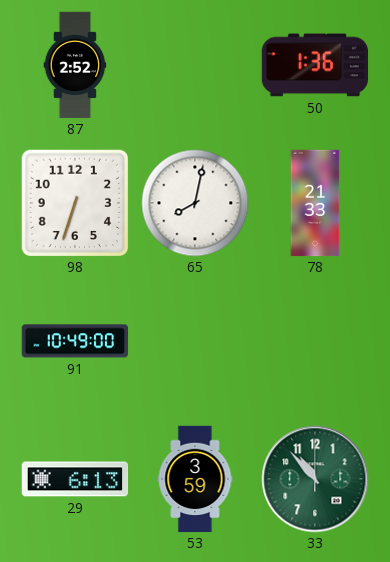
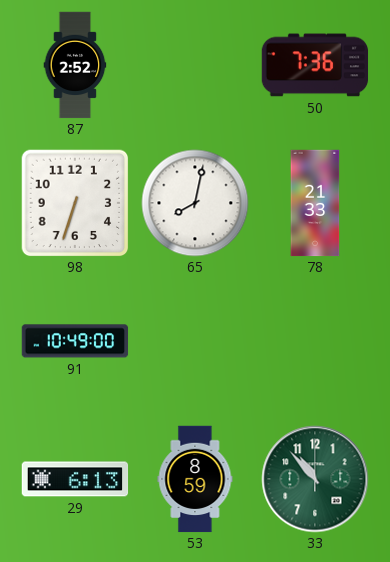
50: 1:36 -> 7:36 (315, 65)
53: 3:59 -> 8:59 (195, 479)
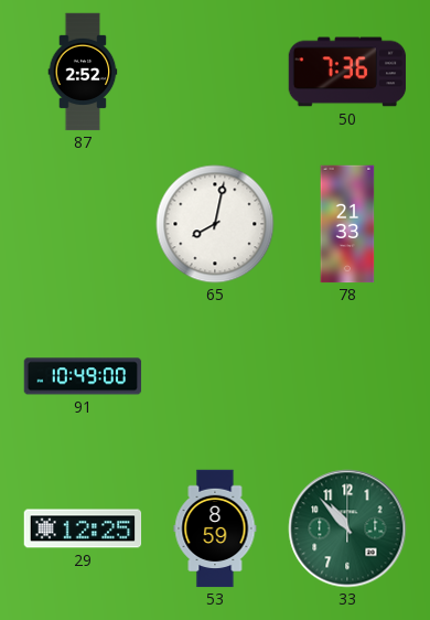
98: 6:33 -> none (75, 203)
29: 6:13 -> 12:25 (83, 528)
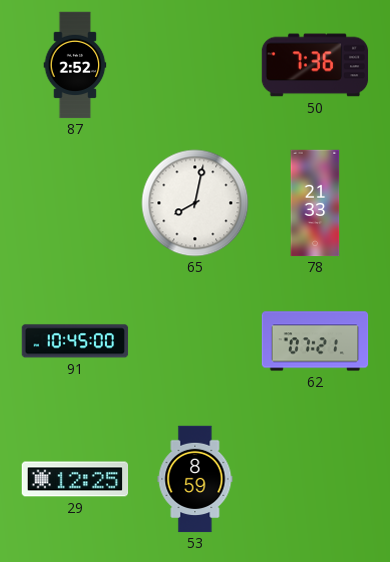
91: 10:49 -> 10:45 (75, 341)
62: none -> 07:21 (315, 341)
33: 10:53 -> none (347, 528)
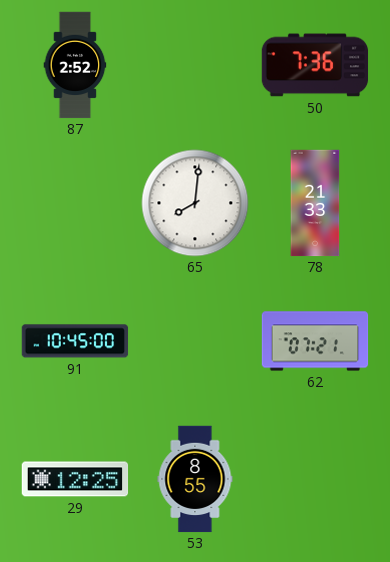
65: 8:02 -> 8:01 (195, 203)
53: 8:59 -> 8:55 (195, 479)
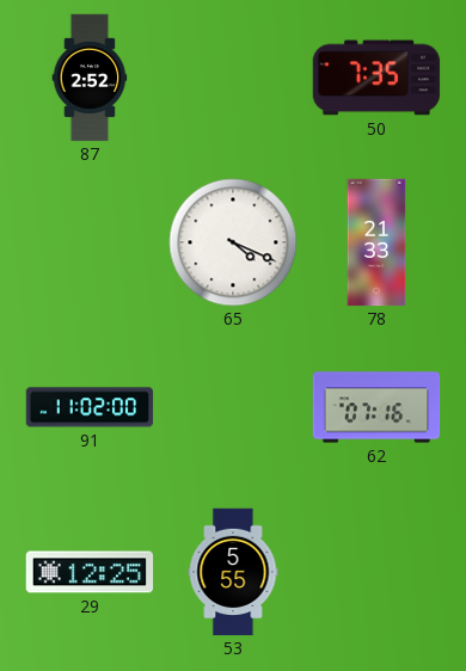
50: 7:36 -> 7:35 (376, 78)
65: 8:01 -> 4:19 (233, 242)
91: 10:45 -> 11:02 (90, 407)
62: 07:21 -> 07:16 (376, 407)
53: 8:55 -> 5:55 (233, 572)
